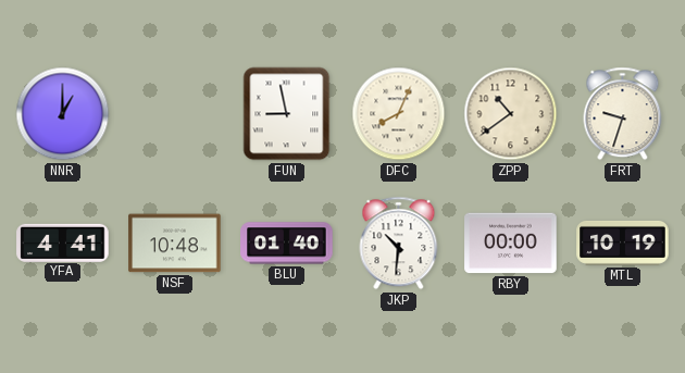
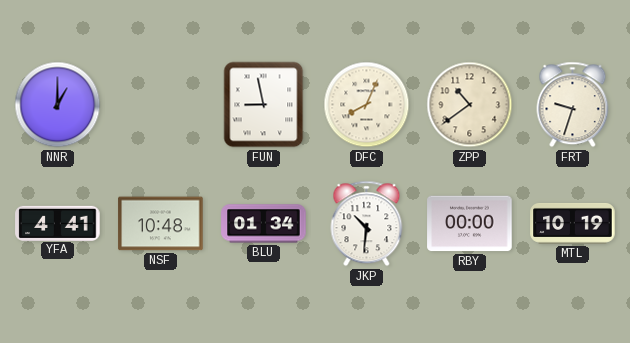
BLU: 01:40 -> 01:34 (264, 224)
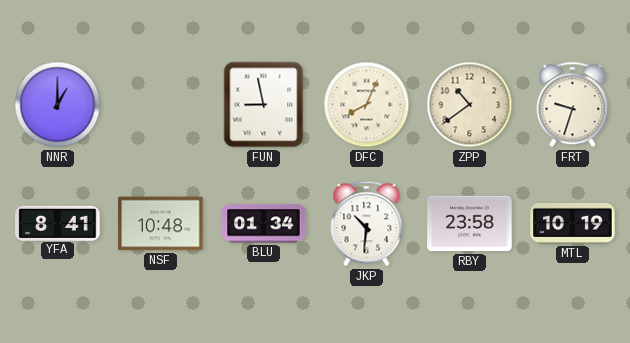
YFA: 4:41 -> 8:41 (58, 223)
RBY: 00:00 -> 23:58 (470, 224)
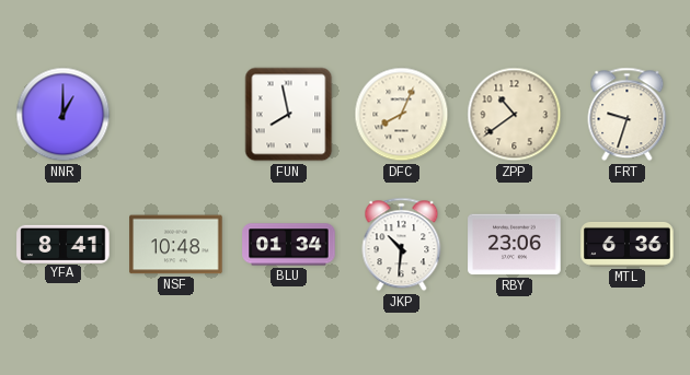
FUN: 8:58 -> 7:58 (289, 115)
RBY: 23:58 -> 23:06 (515, 245)
MTL: 10:19 -> 6:36 (628, 244)
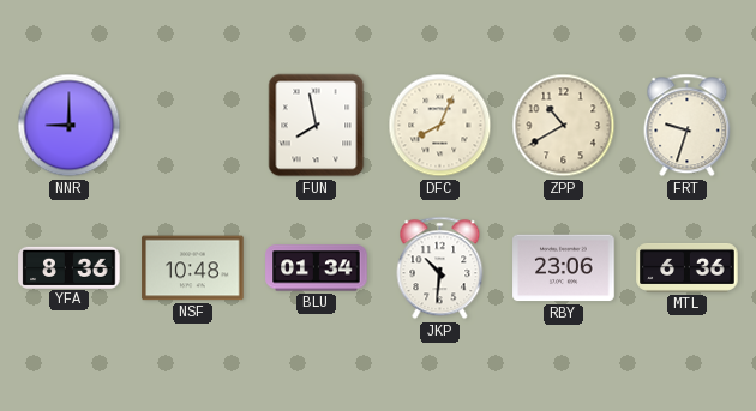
NNR: 1:00 -> 9:00 (70, 126)
ZPP: 10:39 -> 10:40 (564, 126)
YFA: 8:41 -> 8:36 (70, 267)
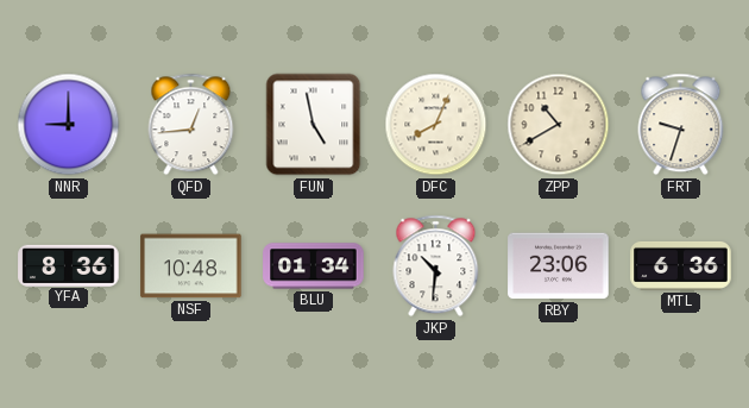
QFD: none -> 12:44 (191, 125)
FUN: 7:58 -> 4:58 (314, 125)
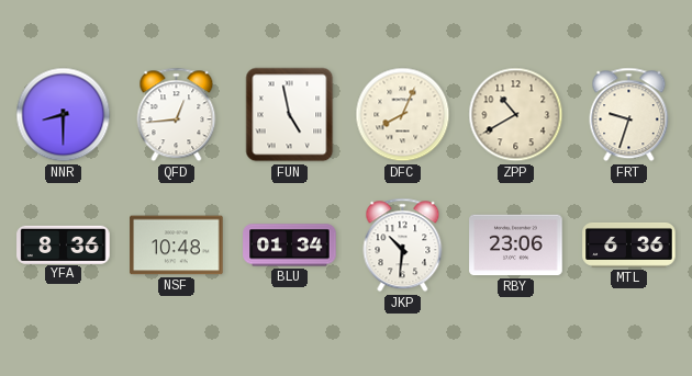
NNR: 9:00 -> 8:30 (64, 115)
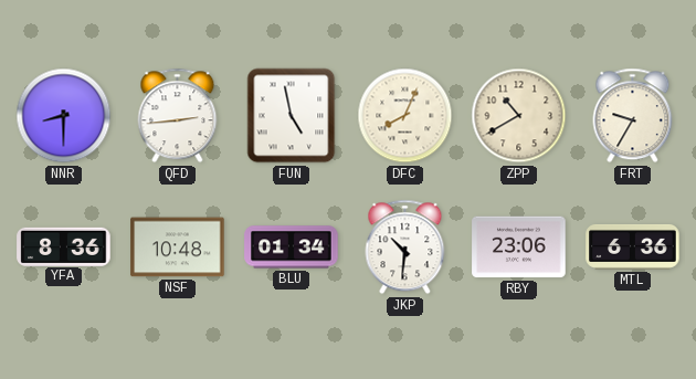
QFD: 12:44 -> 2:44 (178, 116)
FRT: 9:33 -> 9:35 (633, 116)
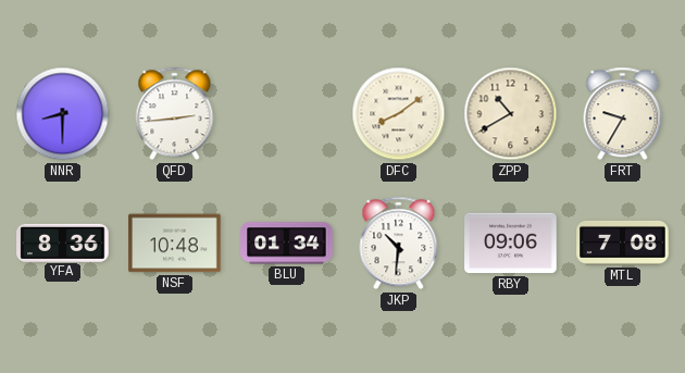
FUN: 4:58 -> none (292, 116)
DFC: 8:04 -> 8:09 (399, 114)
RBY: 23:06 -> 09:06 (511, 244)
MTL: 6:36 -> 7:08 (623, 243)
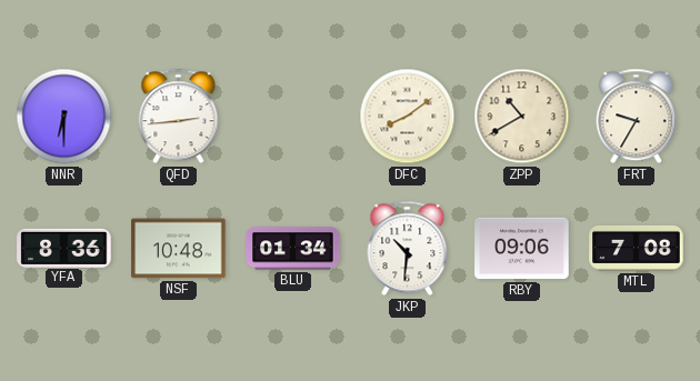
NNR: 8:30 -> 6:30 (64, 117)
